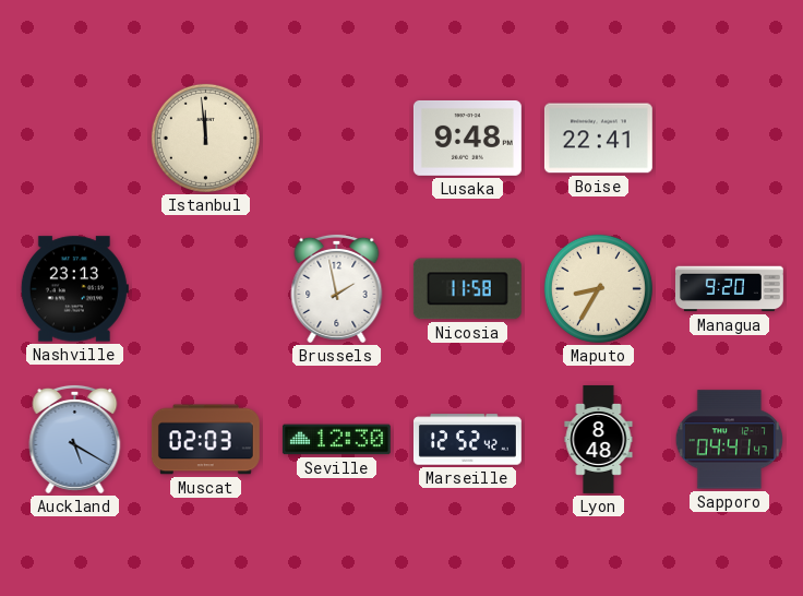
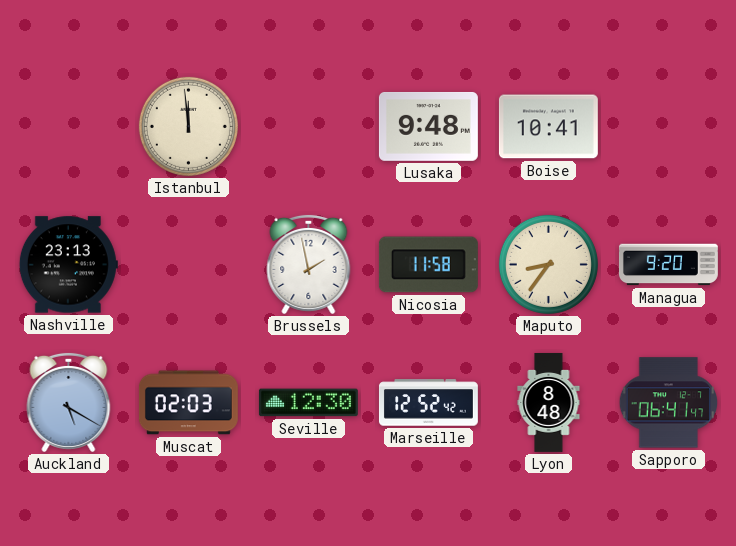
Boise: 22:41 -> 10:41 (548, 127)
Maputo: 8:35 -> 8:36 (548, 264)
Sapporo: 04:41 -> 06:41 (668, 403)
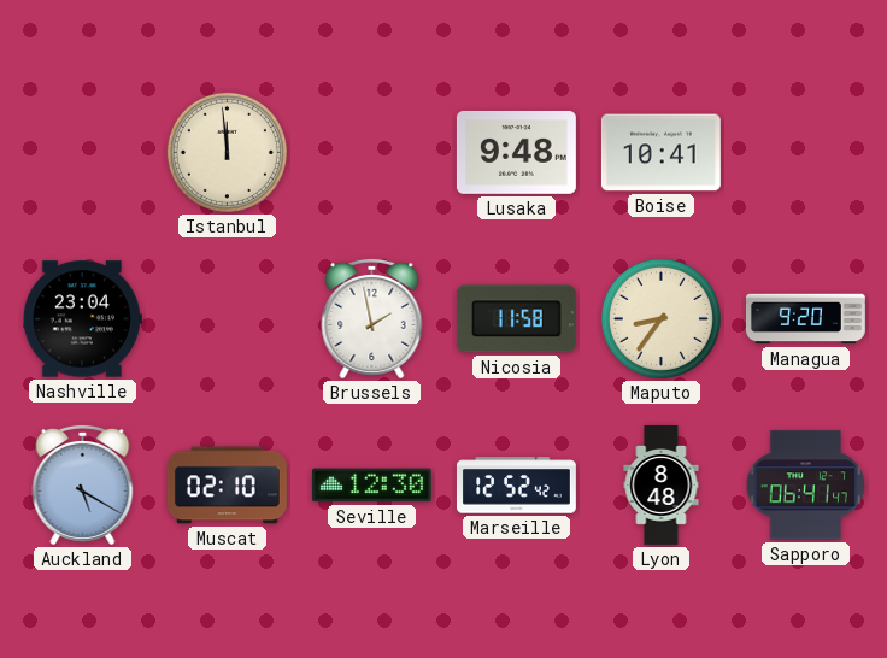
Nashville: 23:13 -> 23:04 (82, 319)
Muscat: 02:03 -> 02:10 (227, 486)
